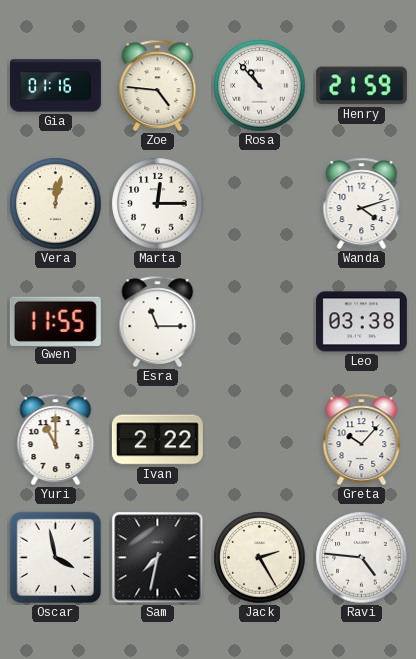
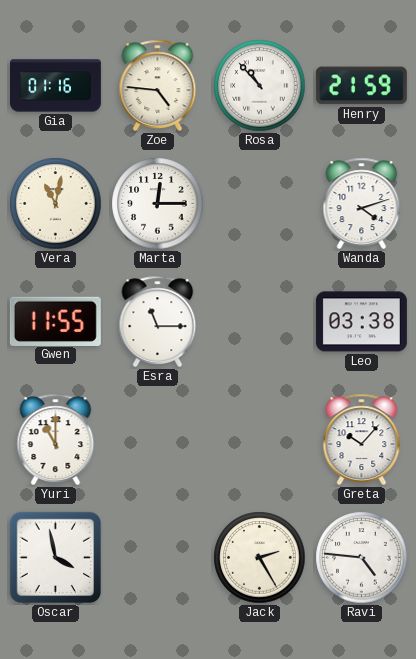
Vera: 12:02 -> 11:02 (56, 204)
Ivan: 2:22 -> none (157, 440)
Sam: 7:32 -> none (158, 558)
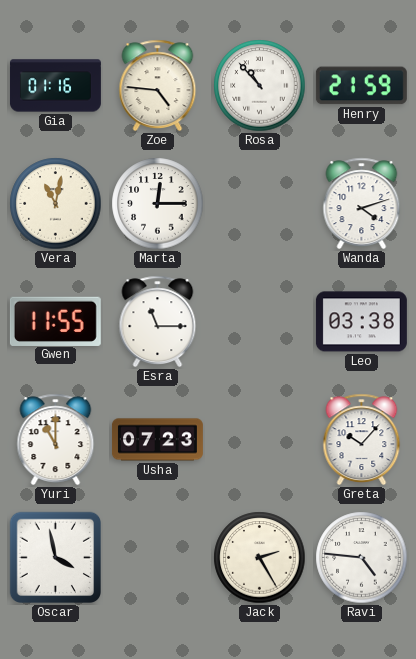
Usha: none -> 07:23 (157, 440)
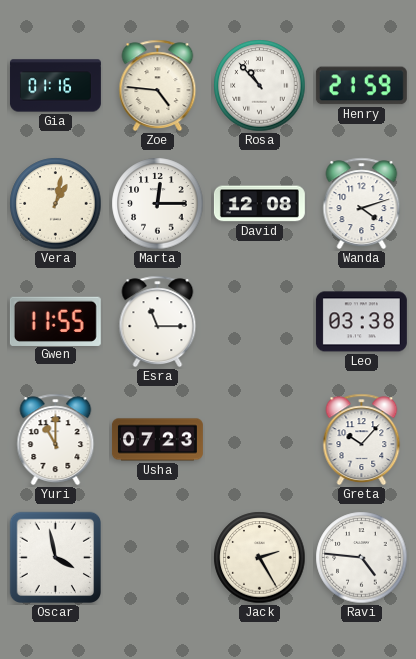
Vera: 11:02 -> 1:02 (56, 204)
David: none -> 12:08 (259, 204)
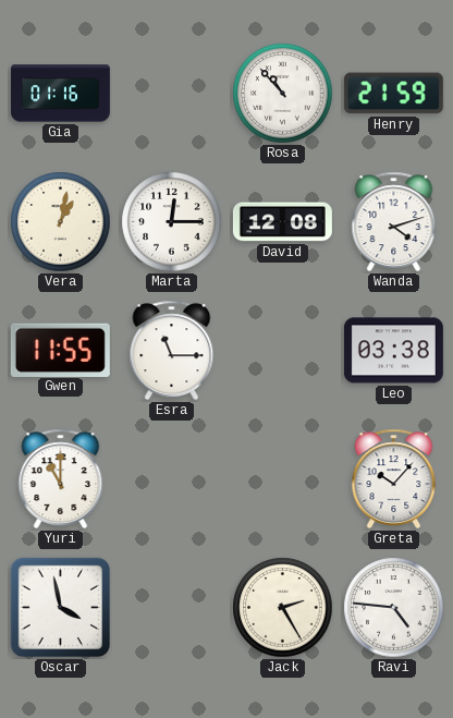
Zoe: 4:46 -> none (158, 86)
Usha: 07:23 -> none (157, 440)
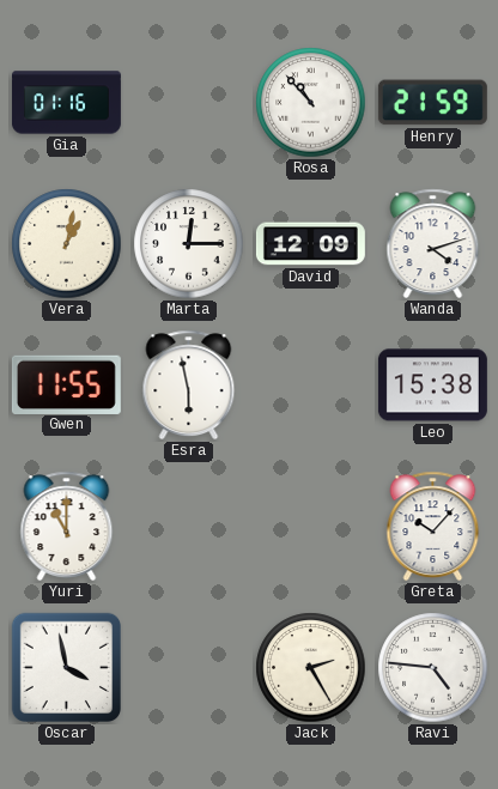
David: 12:08 -> 12:09 (310, 244)
Esra: 11:15 -> 5:58 (189, 386)
Leo: 03:38 -> 15:38 (432, 386)
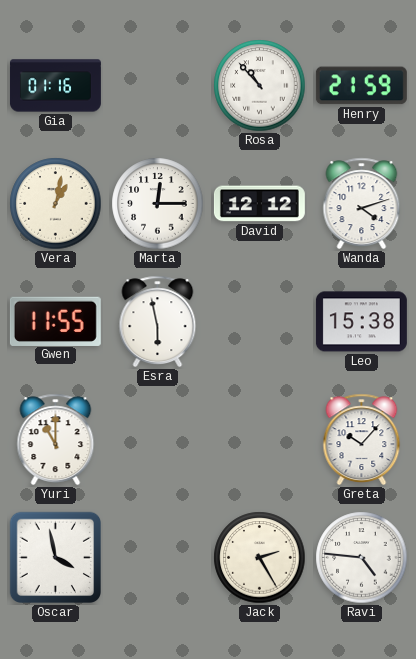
David: 12:09 -> 12:12 (259, 204)
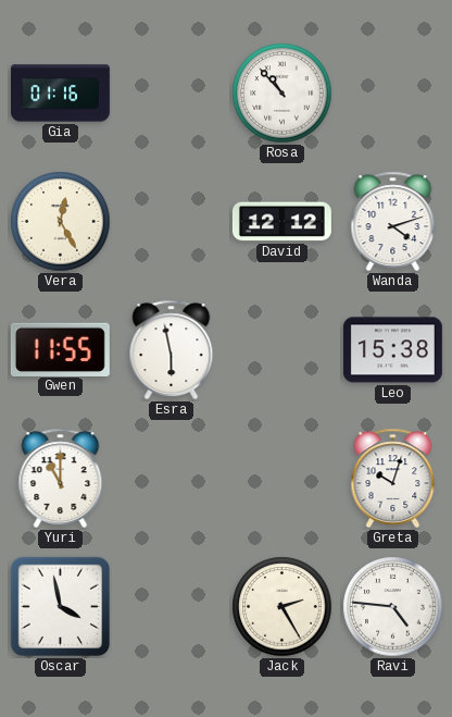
Henry: 21:59 -> none (361, 86)
Vera: 1:02 -> 12:25 (61, 222)
Marta: 12:15 -> none (158, 204)
Greta: 10:07 -> 10:03 (393, 479)
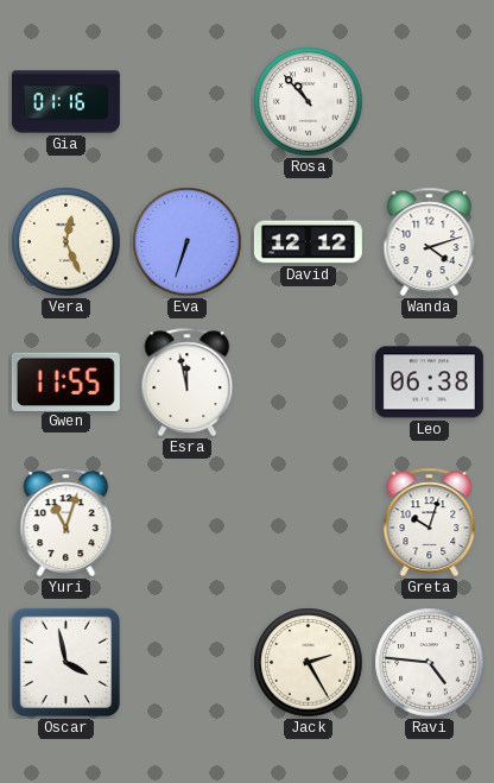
Vera: 12:25 -> 12:26 (66, 242)
Eva: none -> 6:33 (188, 242)
Esra: 5:58 -> 11:58 (188, 383)
Leo: 15:38 -> 06:38 (429, 383)
Yuri: 11:00 -> 11:03 (66, 523)
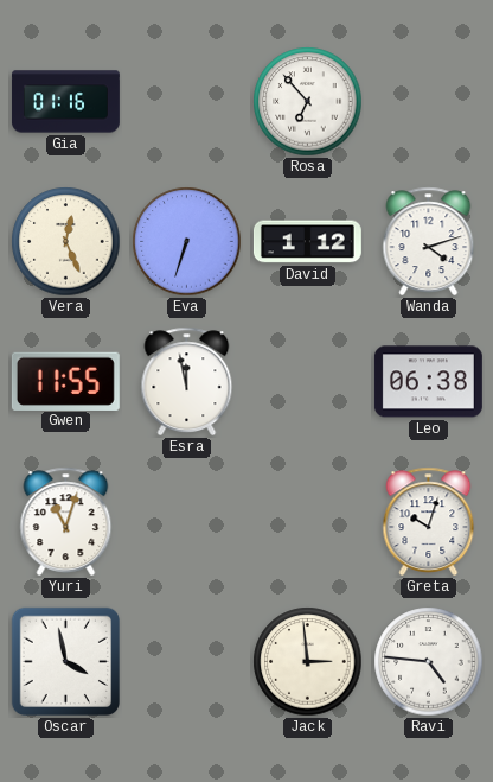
Rosa: 10:53 -> 6:53 (308, 102)
David: 12:12 -> 1:12 (307, 242)
Jack: 2:25 -> 2:59 (308, 662)
